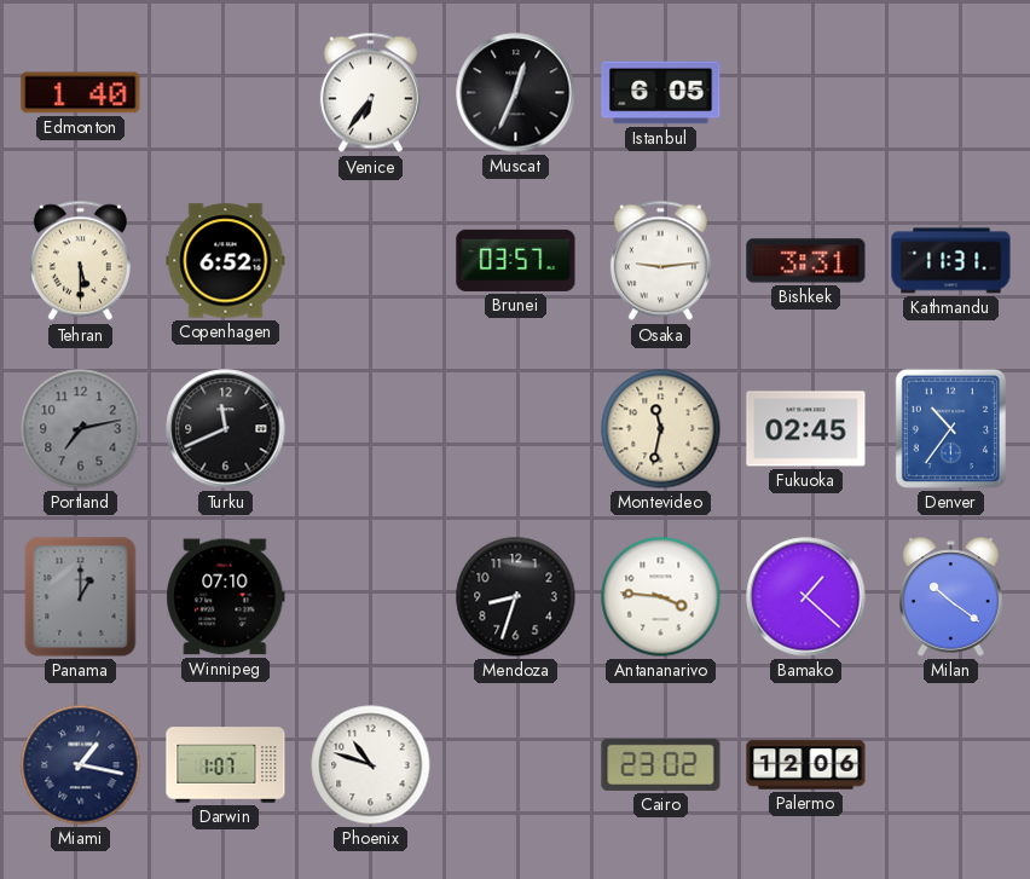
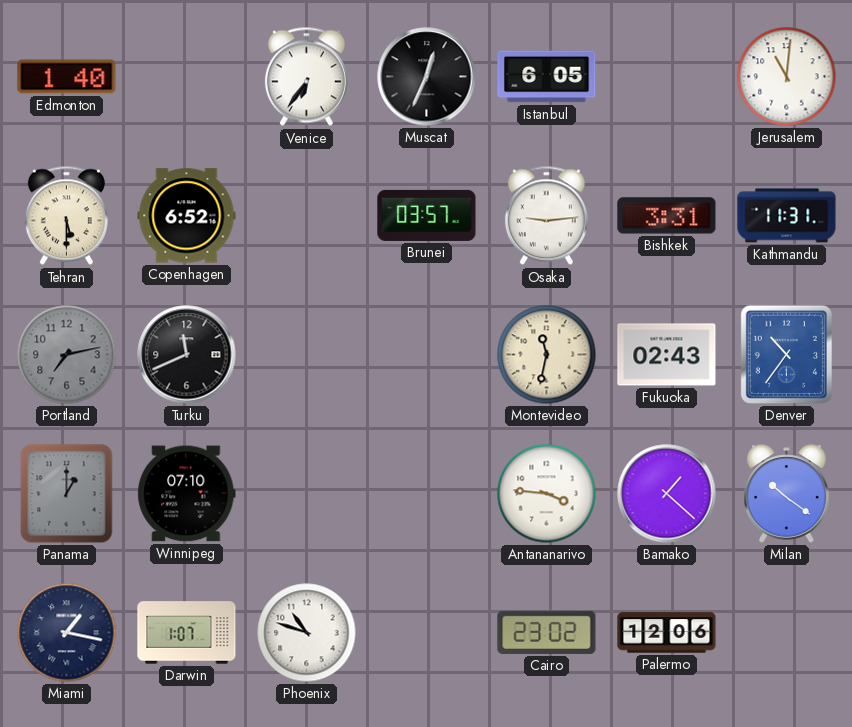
Jerusalem: none -> 11:01 (787, 77)
Fukuoka: 02:45 -> 02:43 (667, 355)
Mendoza: 8:33 -> none (516, 597)
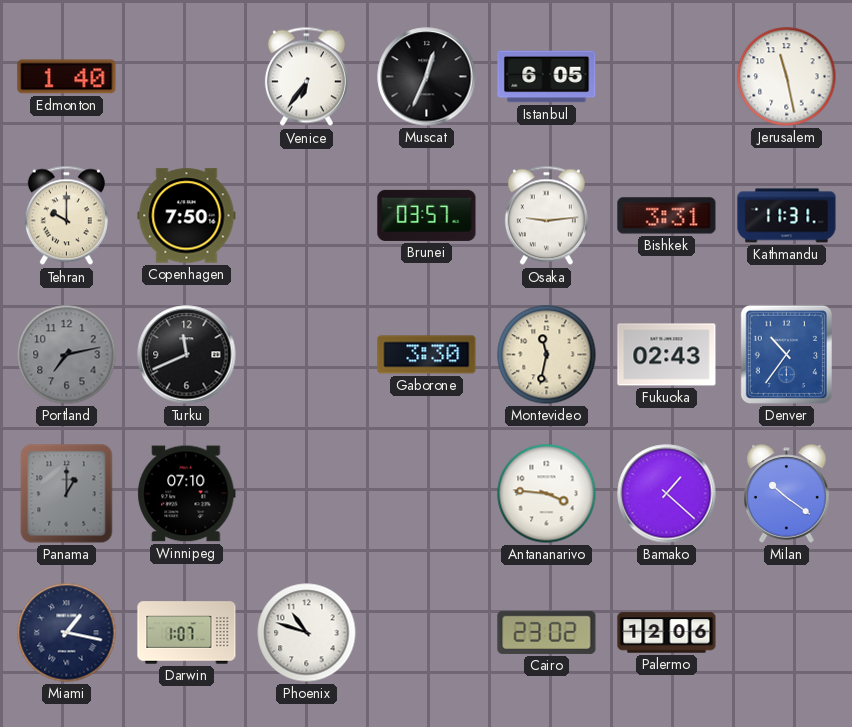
Jerusalem: 11:01 -> 11:28 (787, 77)
Tehran: 5:30 -> 10:00 (66, 216)
Copenhagen: 6:52 -> 7:50 (187, 216)
Gaborone: none -> 3:30 (427, 355)
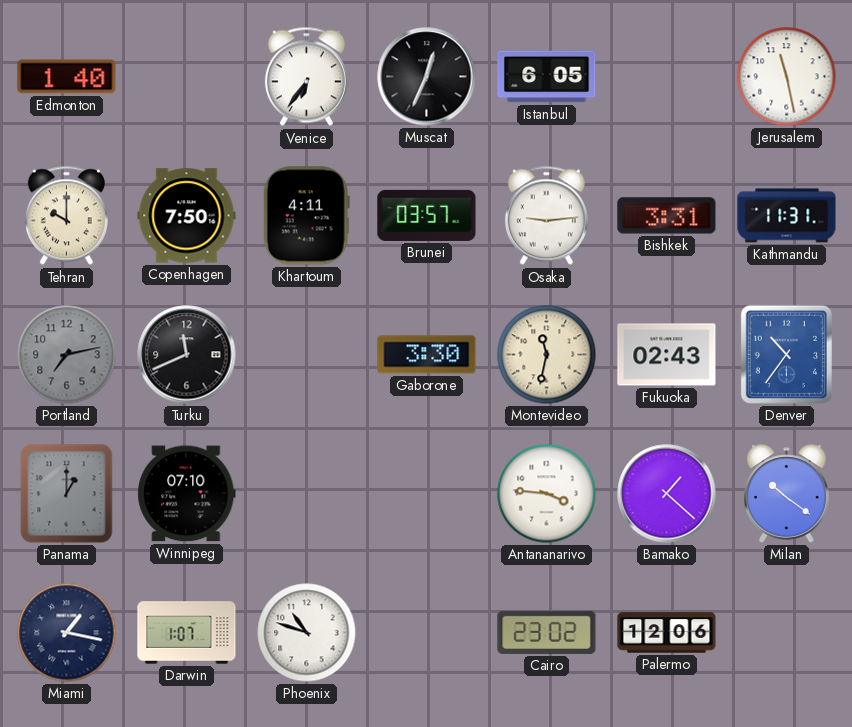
Khartoum: none -> 4:11 (306, 216)
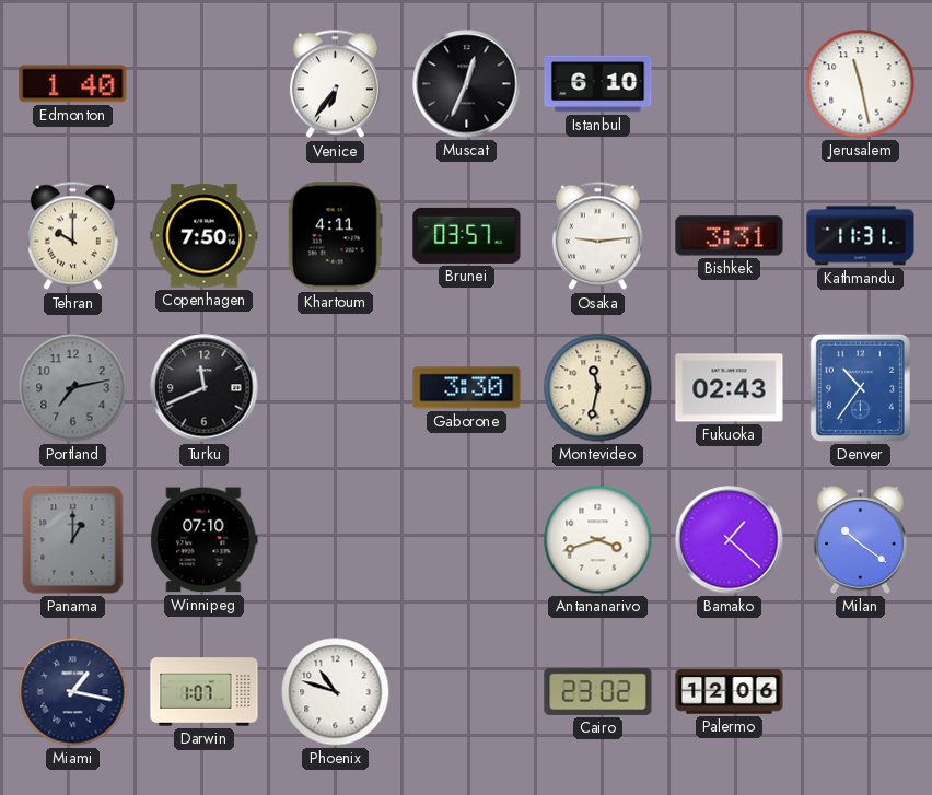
Istanbul: 6:05 -> 6:10 (598, 84)
Antananarivo: 3:46 -> 3:42 (598, 540)
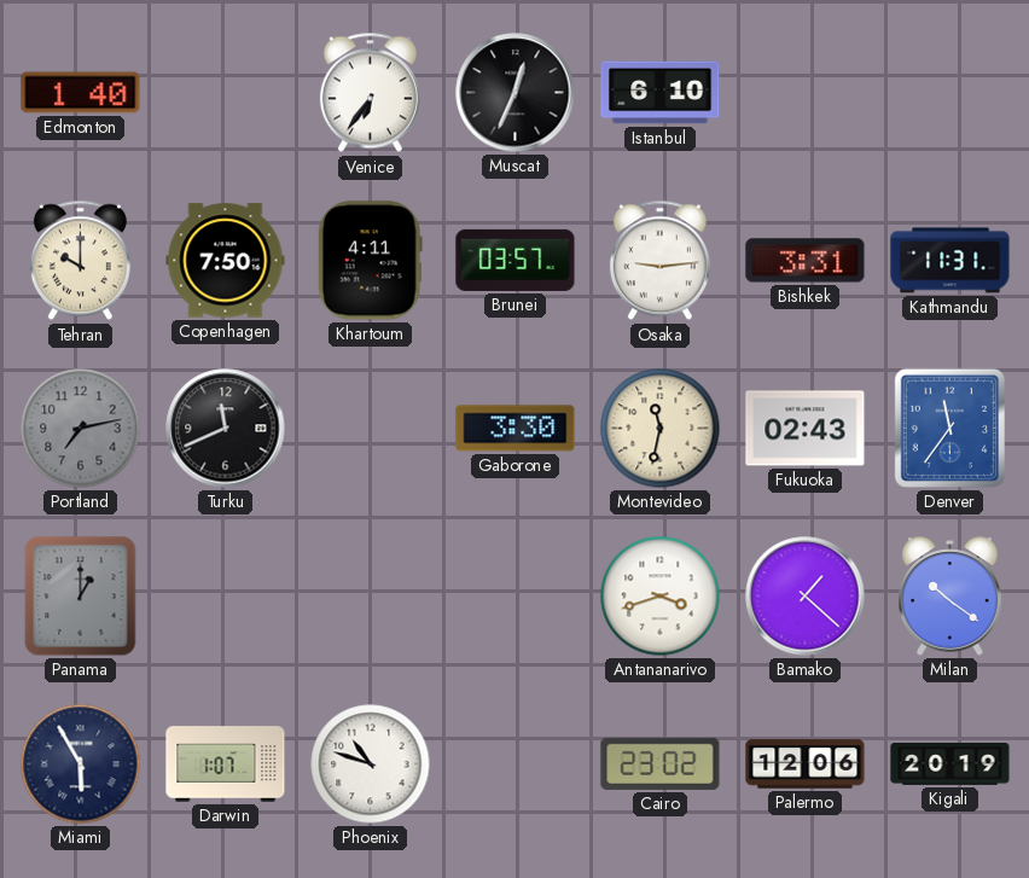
Jerusalem: 11:28 -> none (861, 84)
Denver: 10:36 -> 11:36 (949, 428)
Winnipeg: 07:10 -> none (205, 540)
Miami: 1:17 -> 5:55 (81, 764)
Kigali: none -> 20:19 (950, 764)
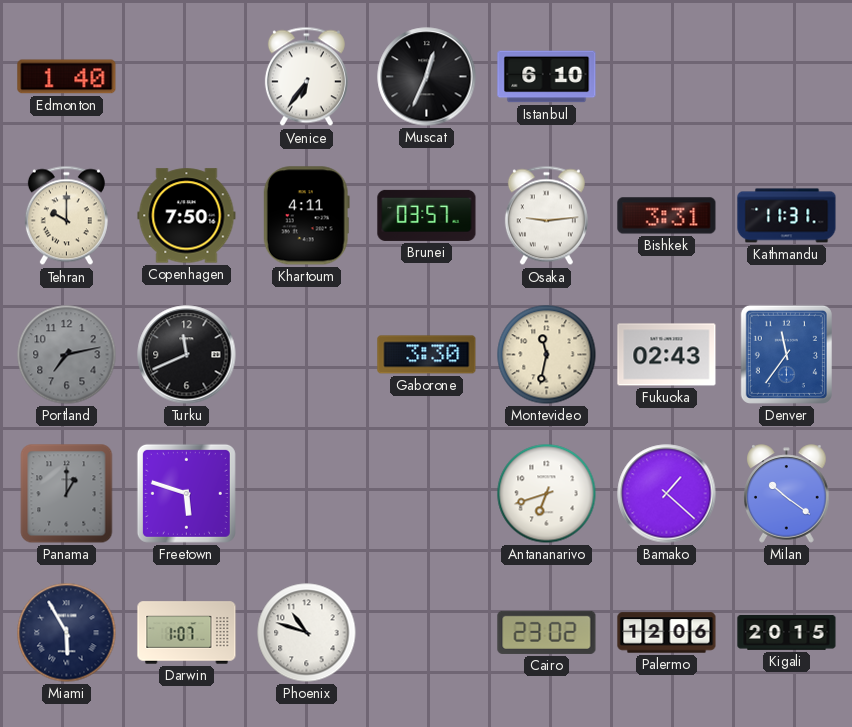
Freetown: none -> 5:48 (186, 493)
Antananarivo: 3:42 -> 6:42 (547, 494)
Kigali: 20:19 -> 20:15 (787, 633)
